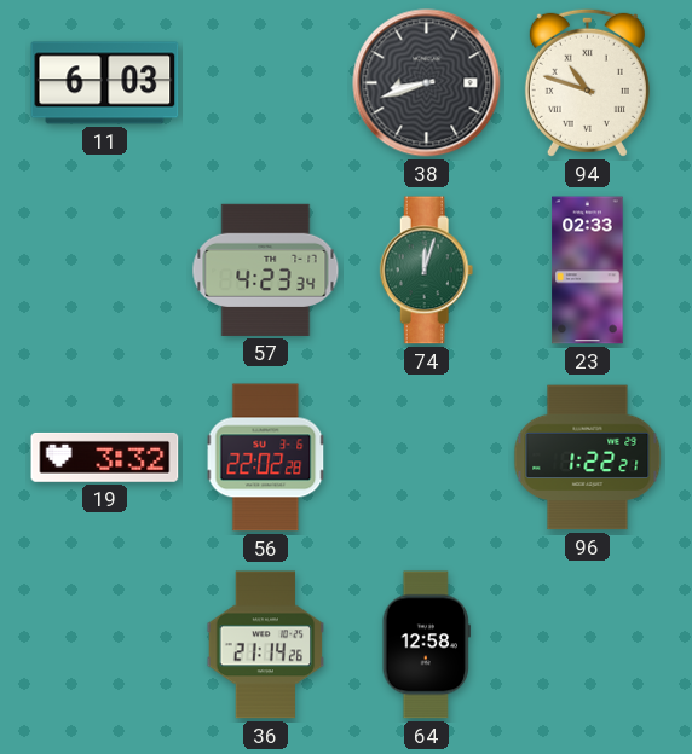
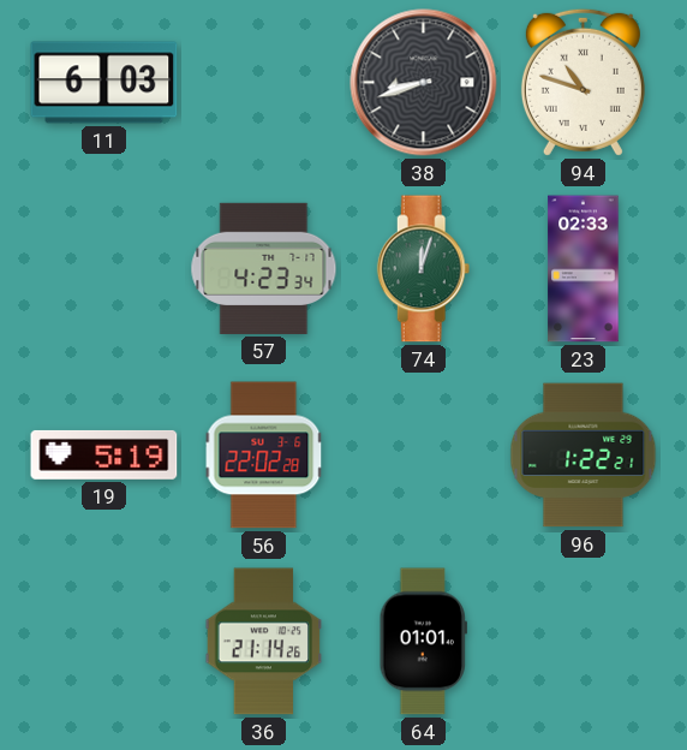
19: 3:32 -> 5:19 (104, 454)
64: 12:58 -> 01:01 (423, 642)
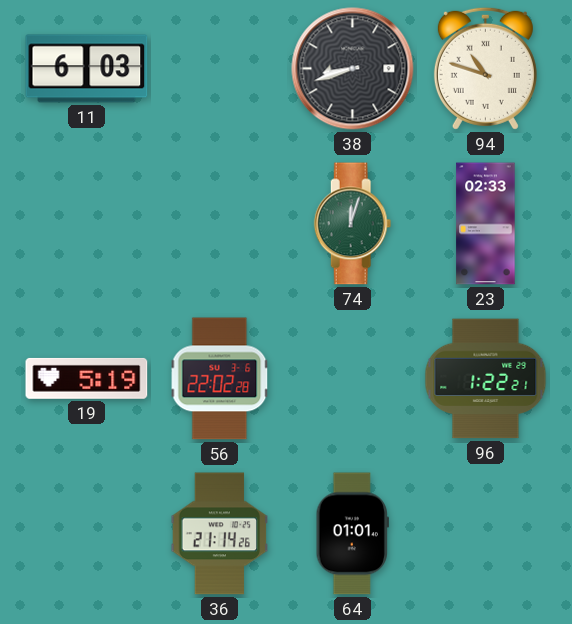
57: 4:23 -> none (264, 268)
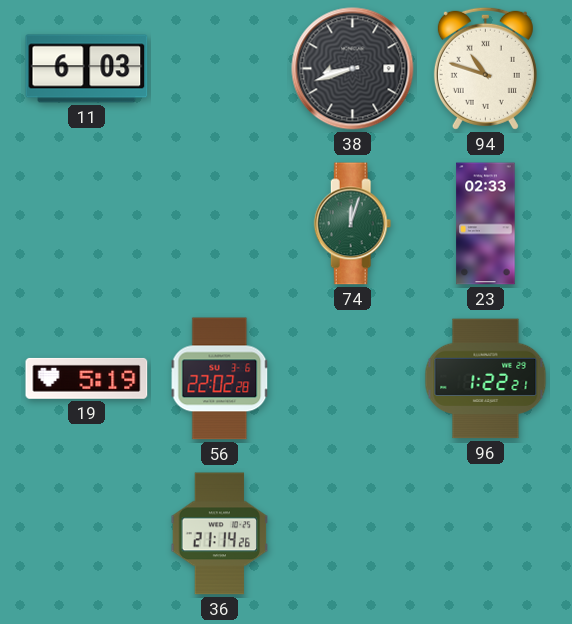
64: 01:01 -> none (352, 534)
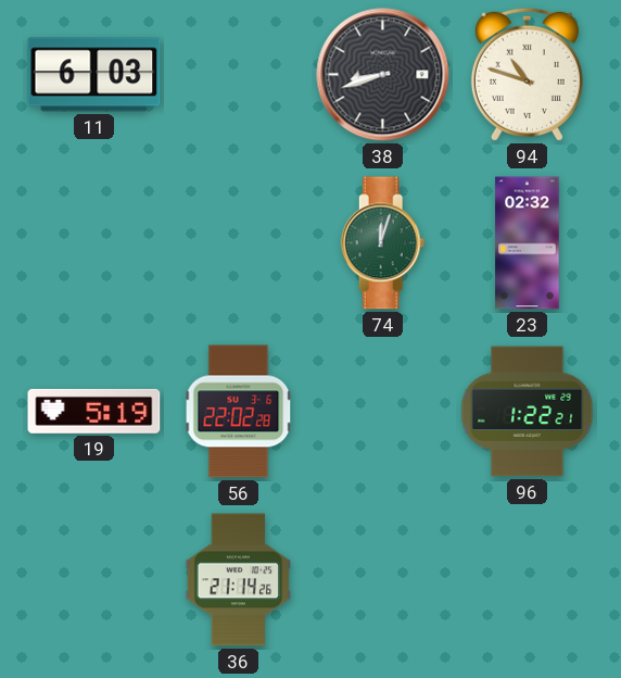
23: 02:33 -> 02:32 (528, 243)
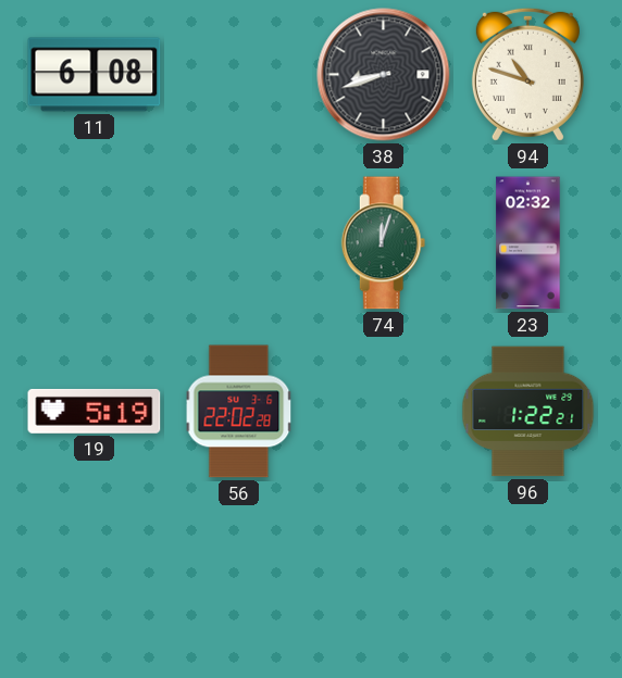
11: 6:03 -> 6:08 (95, 75)
36: 21:14 -> none (239, 580)
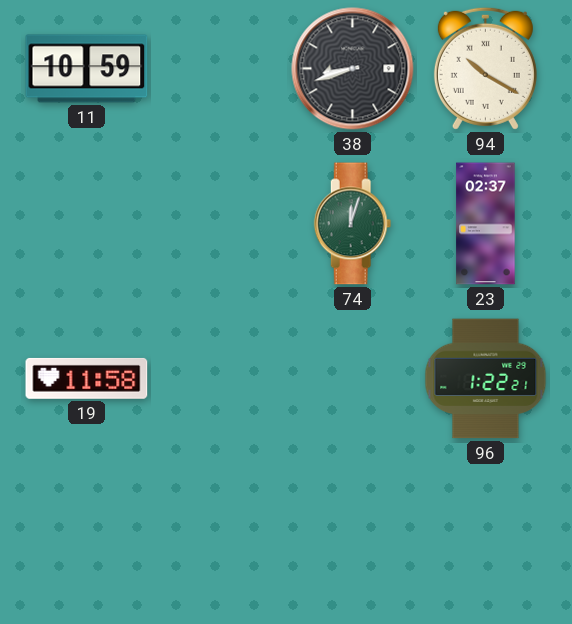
11: 6:08 -> 10:59 (87, 69)
94: 10:48 -> 10:20 (485, 68)
23: 02:32 -> 02:37 (486, 224)
19: 5:19 -> 11:58 (87, 378)
56: 22:02 -> none (239, 412)
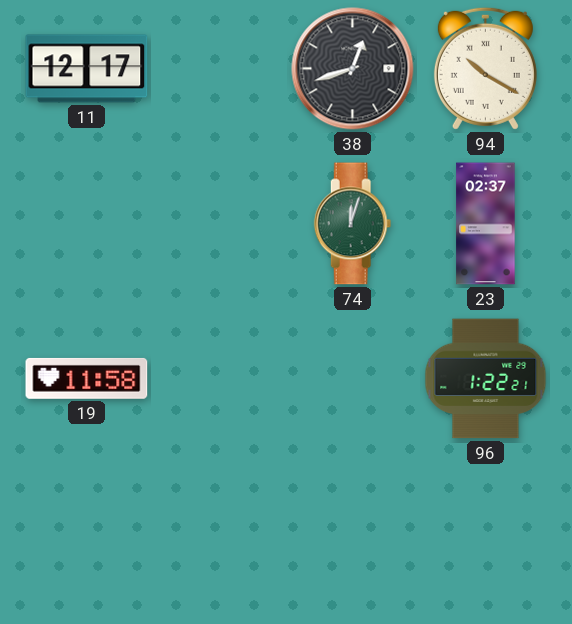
11: 10:59 -> 12:17 (87, 69)
38: 8:42 -> 12:42 (353, 69)
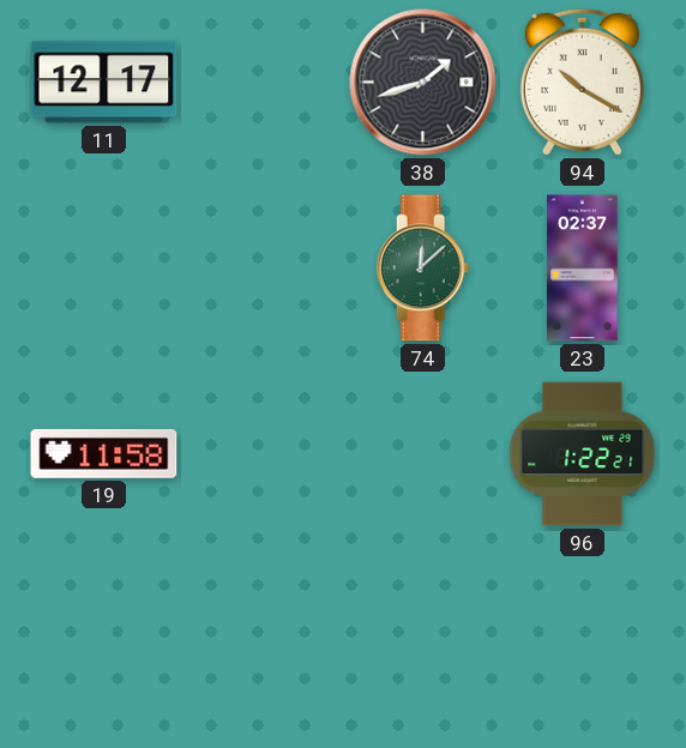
38: 12:42 -> 1:42 (423, 83)
74: 12:03 -> 12:08 (423, 269)
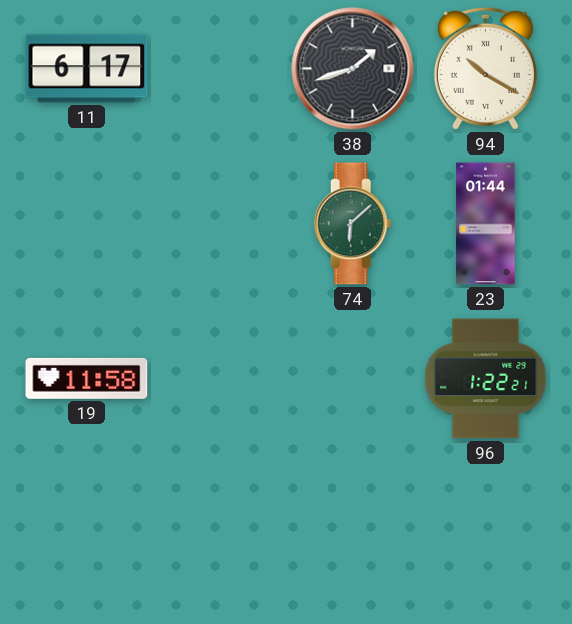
11: 12:17 -> 6:17 (87, 69)
74: 12:08 -> 6:08 (353, 224)
23: 02:37 -> 01:44 (486, 224)
